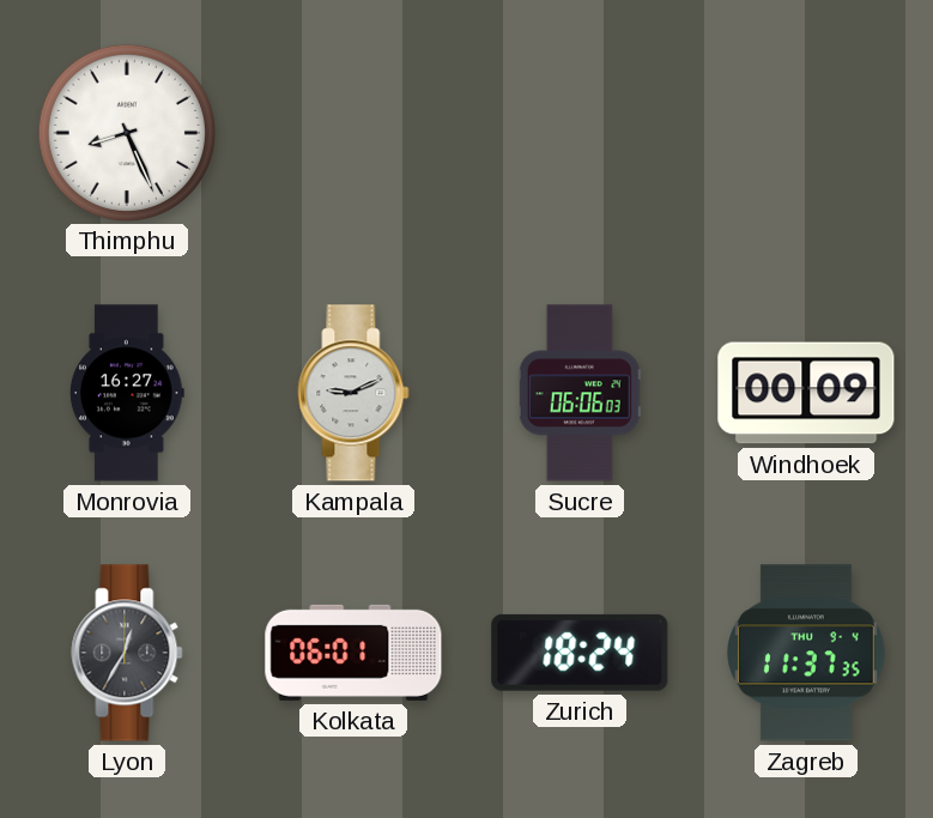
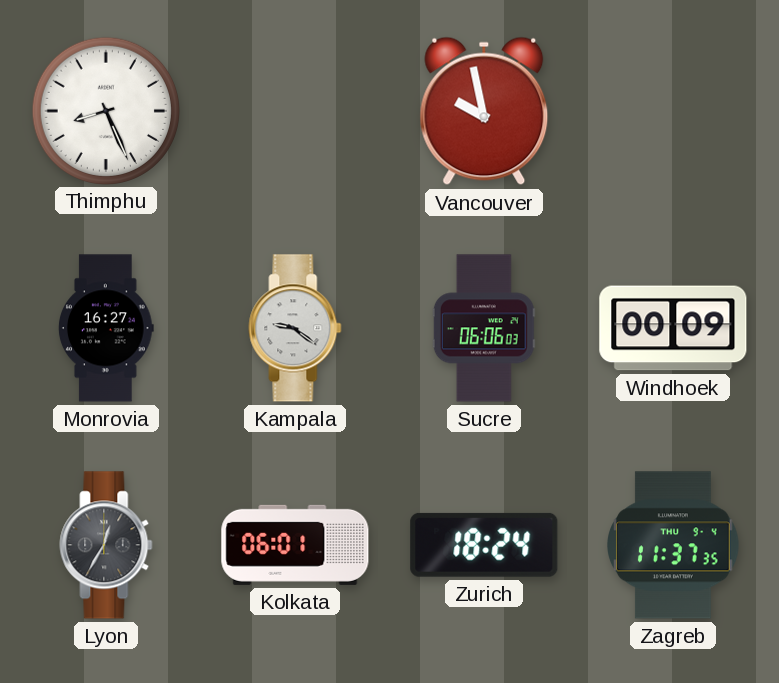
Vancouver: none -> 9:58 (484, 111)
Kampala: 9:11 -> 9:21 (295, 328)
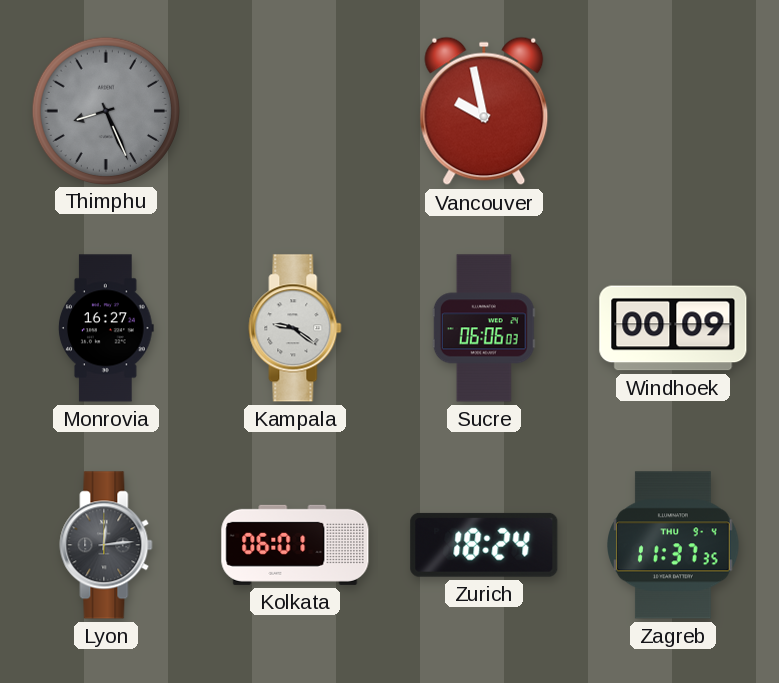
Thimphu dial: white -> grey (105, 110)
Lyon: 12:35 -> 12:14 (106, 545)
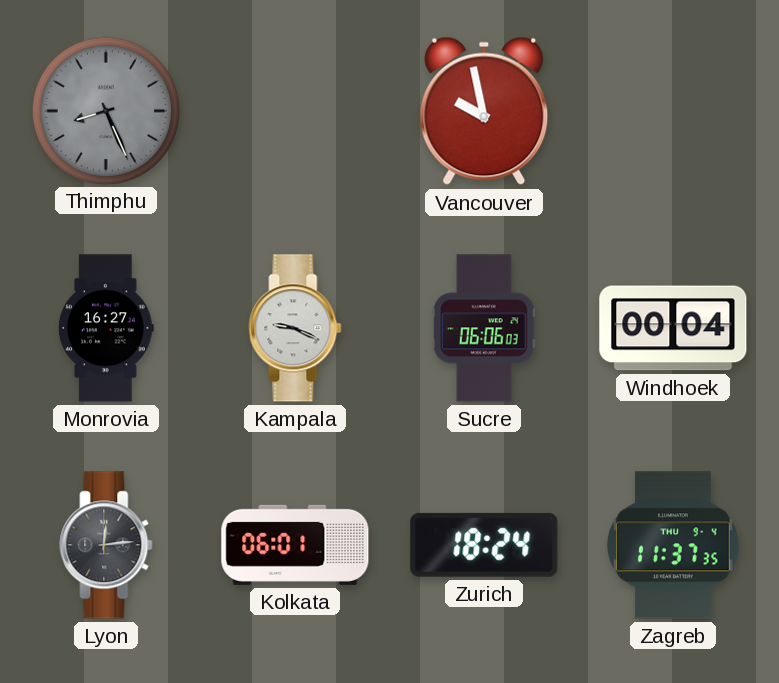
Kampala: 9:21 -> 9:19 (295, 328)
Windhoek: 00:09 -> 00:04 (673, 328)
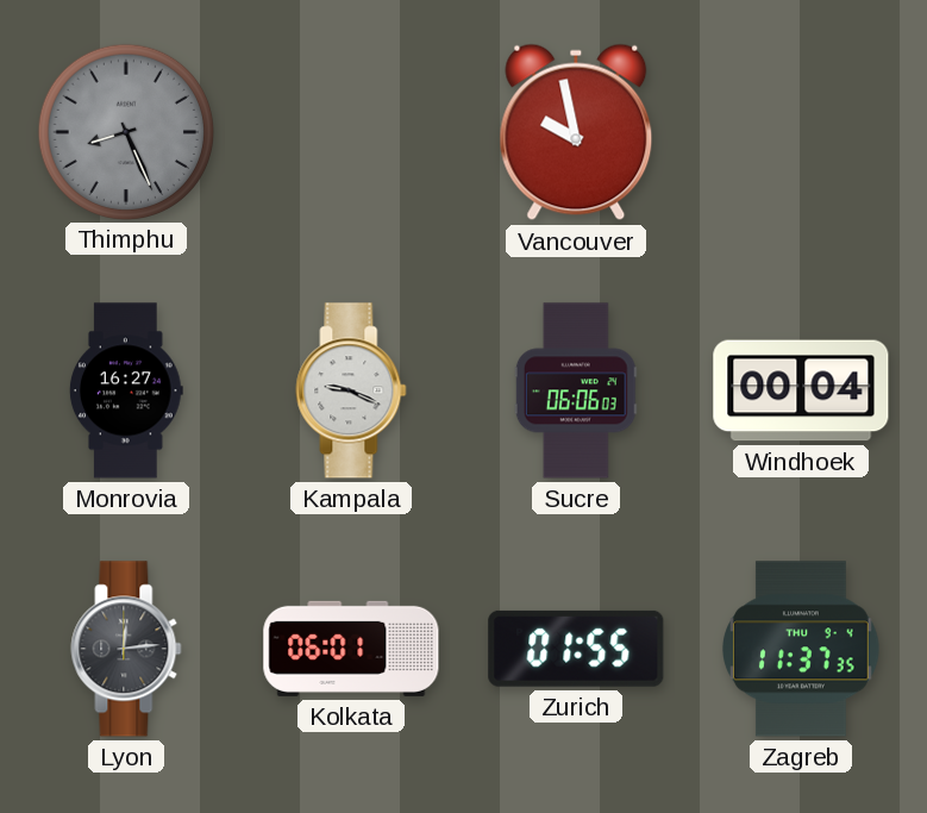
Zurich: 18:24 -> 01:55 (576, 649)
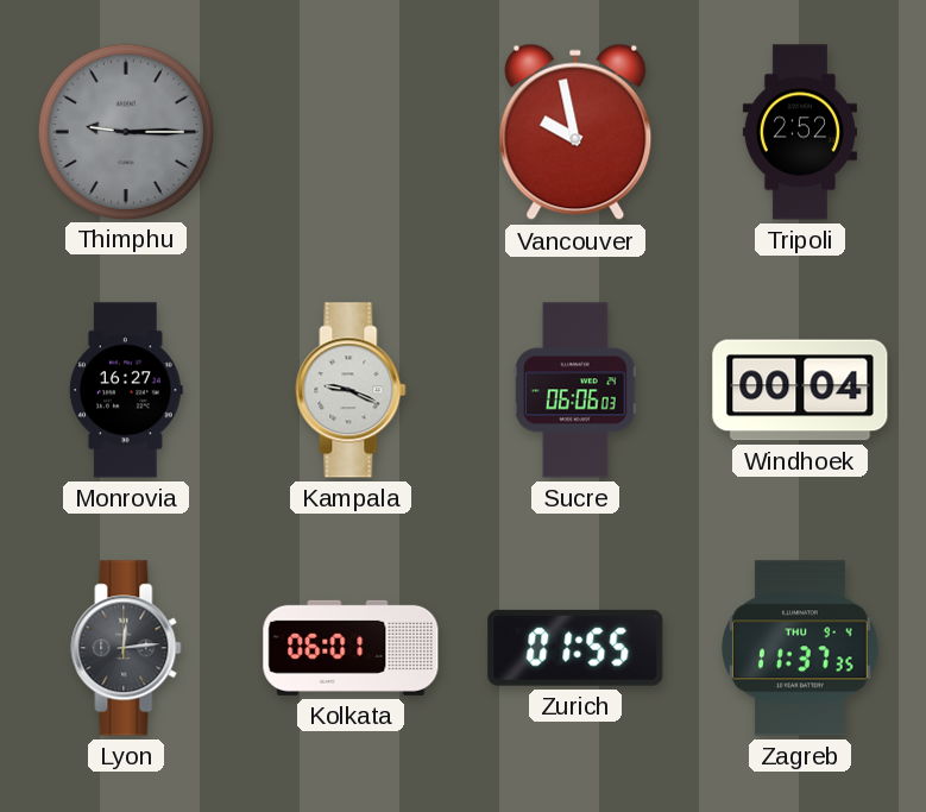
Thimphu: 8:26 -> 9:15 (125, 131)
Tripoli: none -> 2:52 (800, 132)
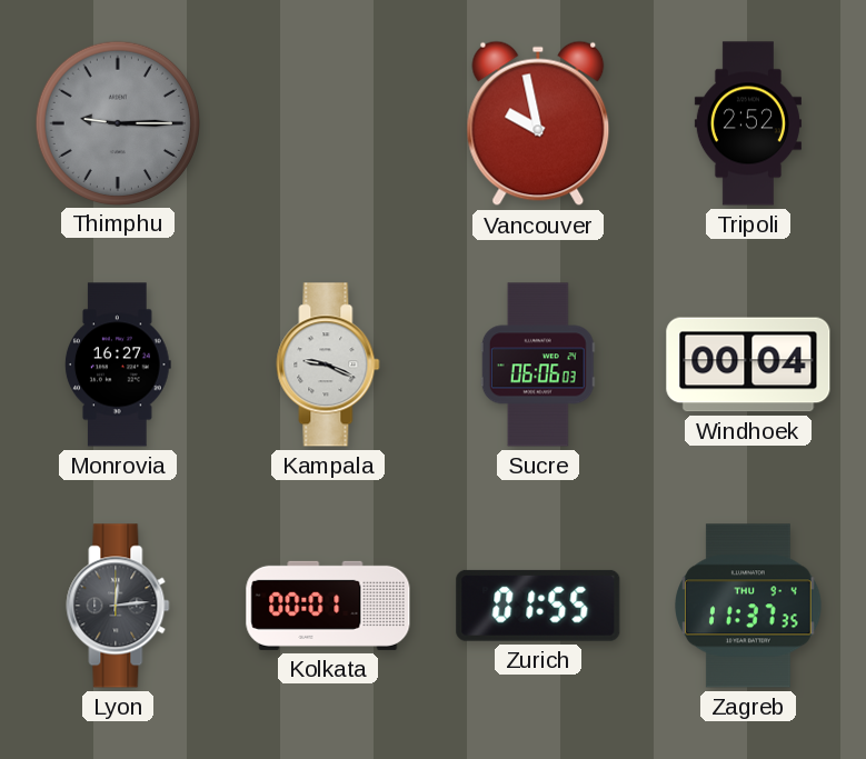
Kolkata: 06:01 -> 00:01 (328, 606)
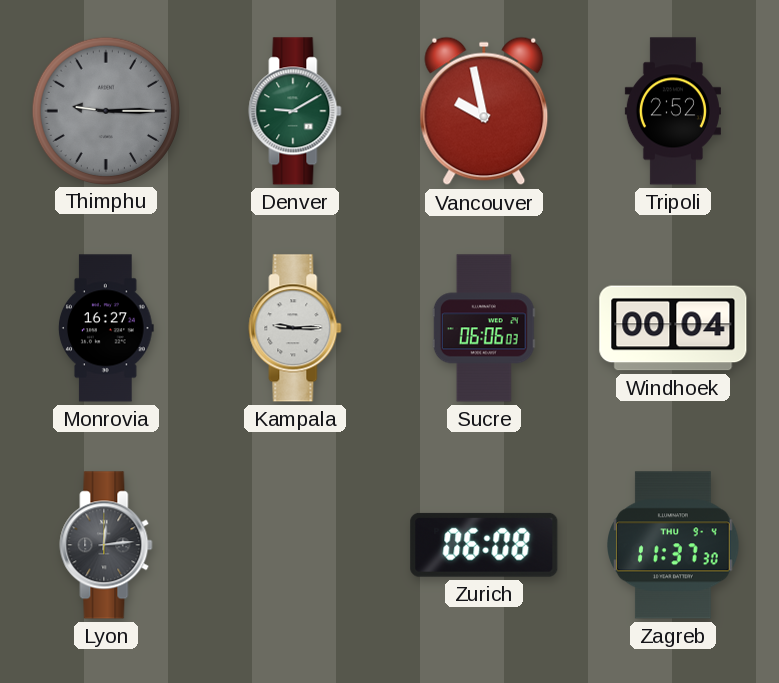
Denver: none -> 9:10 (295, 111)
Kampala: 9:19 -> 9:15 (295, 328)
Kolkata: 00:01 -> none (328, 606)
Zurich: 01:55 -> 06:08 (484, 545)
Zagreb: 11:37:35 -> 11:37:30 (674, 545)
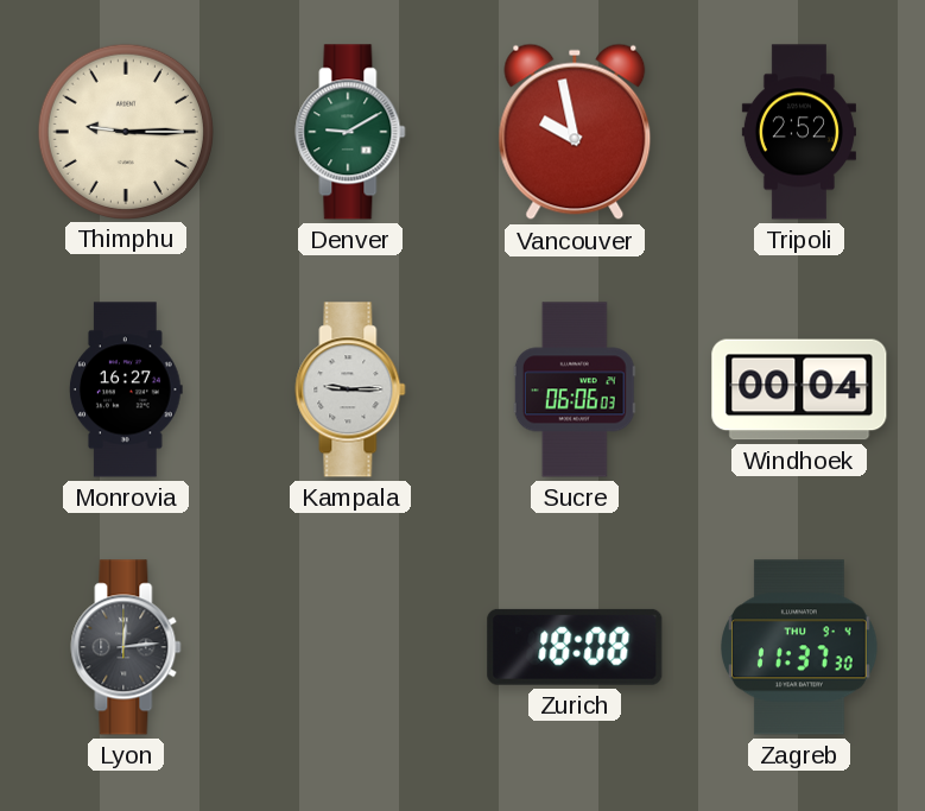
Thimphu dial: grey -> cream (125, 131)
Zurich: 06:08 -> 18:08 (575, 647)
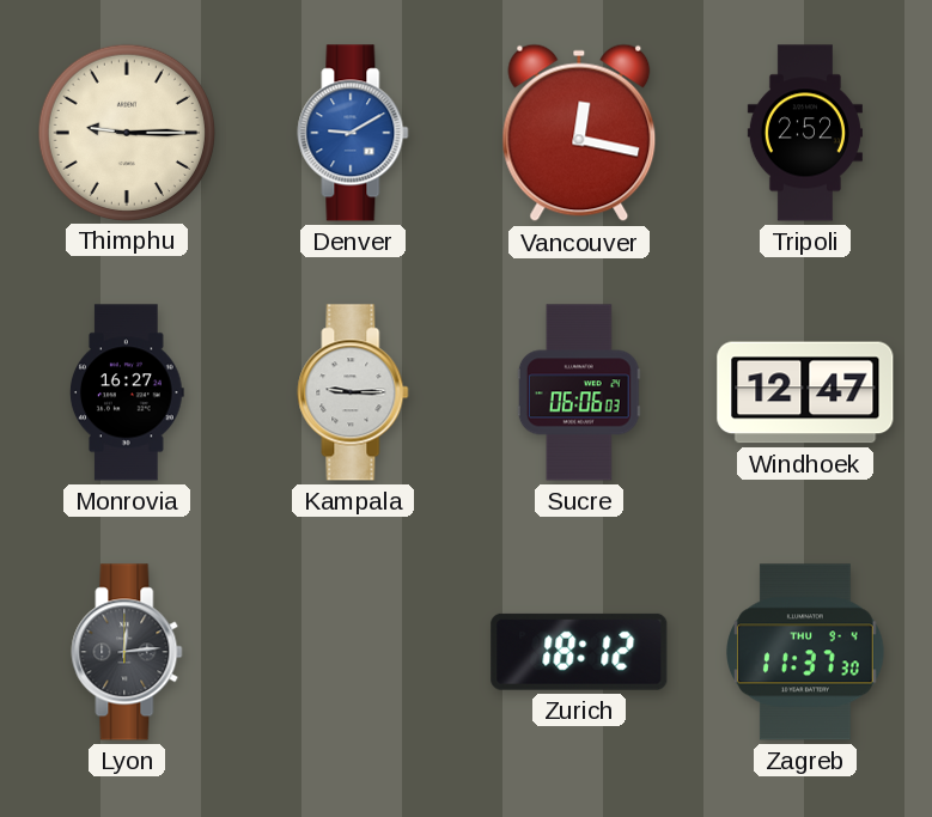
Denver dial: green -> blue (353, 133)
Vancouver: 9:58 -> 12:17 (579, 133)
Windhoek: 00:04 -> 12:47 (805, 392)
Zurich: 18:08 -> 18:12 (579, 652)
